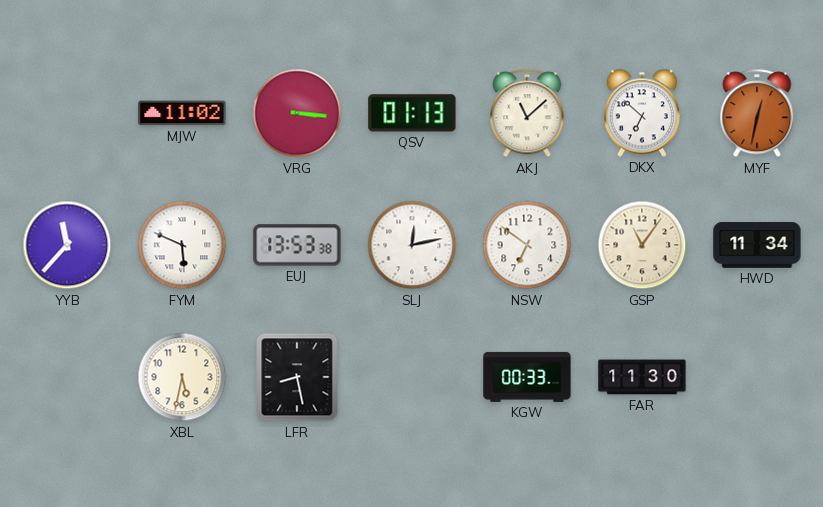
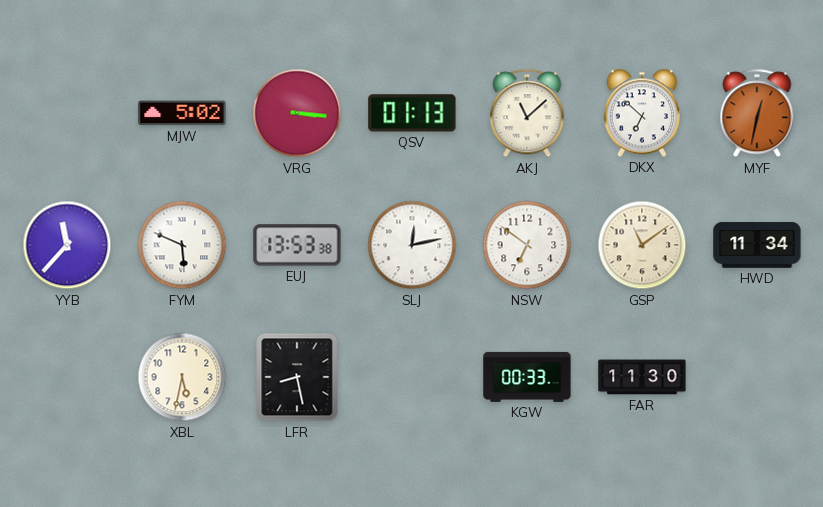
MJW: 11:02 -> 5:02 (182, 113)
GSP: 11:06 -> 11:09 (642, 245)
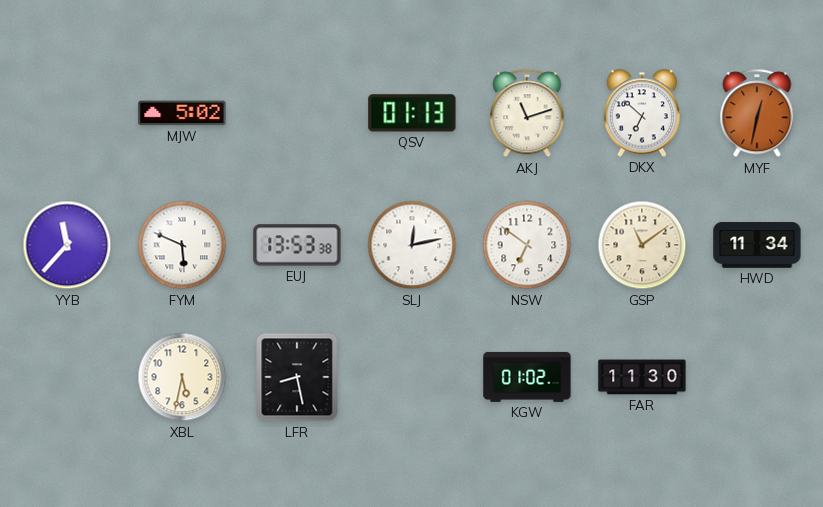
VRG: 3:16 -> none (297, 113)
AKJ: 11:08 -> 11:12 (527, 114)
KGW: 00:33 -> 01:02 (527, 377)
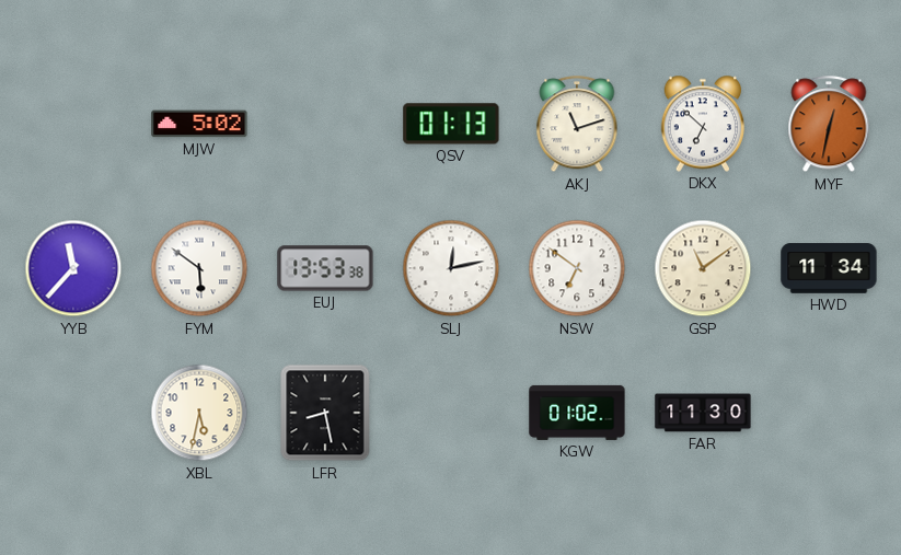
FYM: 5:49 -> 5:51 (199, 268)
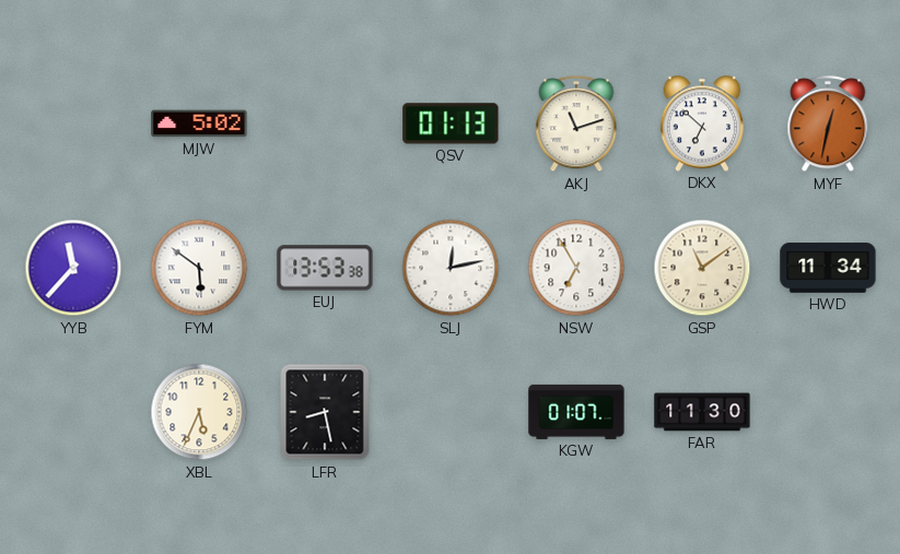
NSW: 6:51 -> 6:55 (576, 268)
XBL: 5:32 -> 5:34 (199, 412)
KGW: 01:02 -> 01:07 (576, 412)
